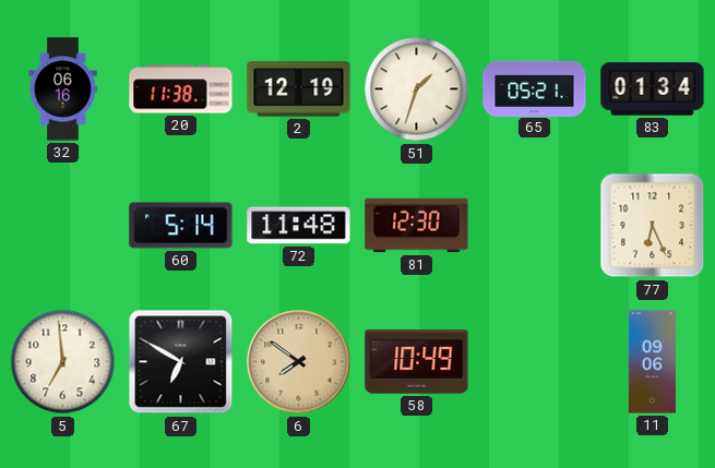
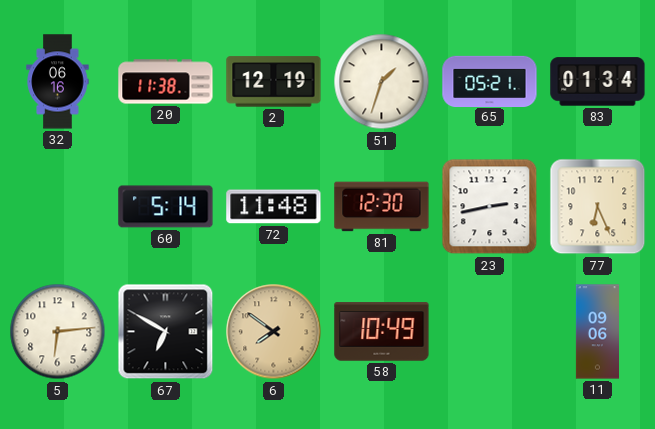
23: none -> 2:43 (490, 207)
5: 6:59 -> 6:14 (58, 332)
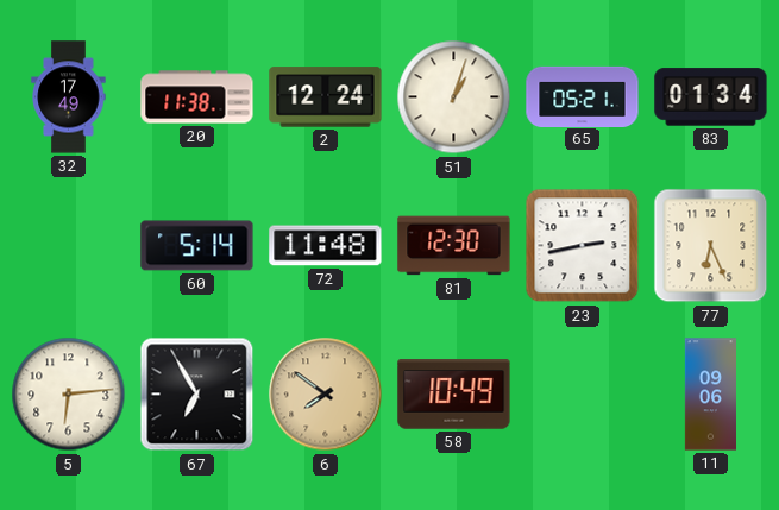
32: 06:16 -> 17:49 (69, 97)
2: 12:19 -> 12:24 (326, 97)
51: 1:33 -> 1:03 (454, 97)
67: 6:50 -> 6:55 (197, 395)
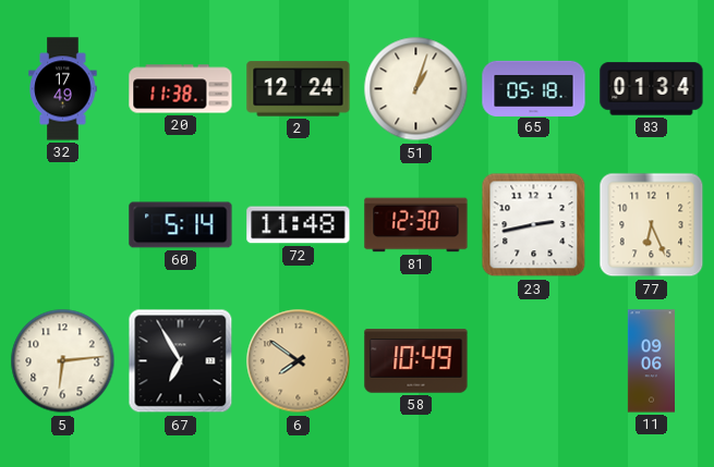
65: 05:21 -> 05:18 (534, 88)
